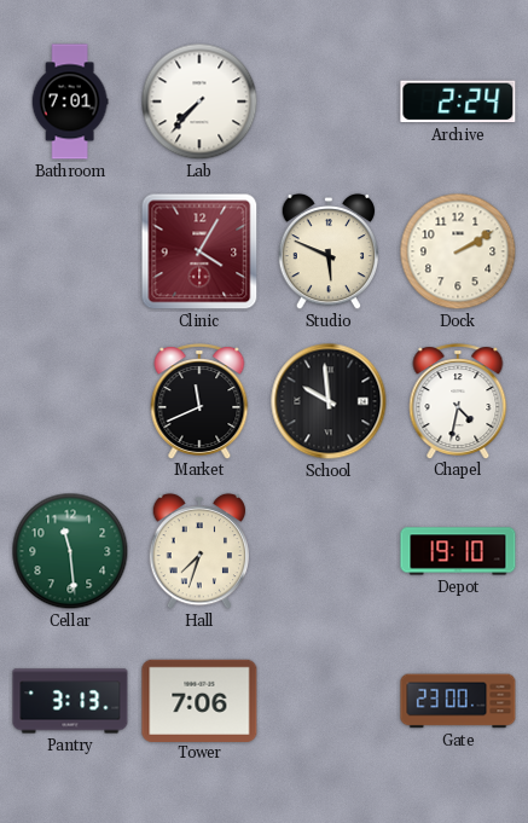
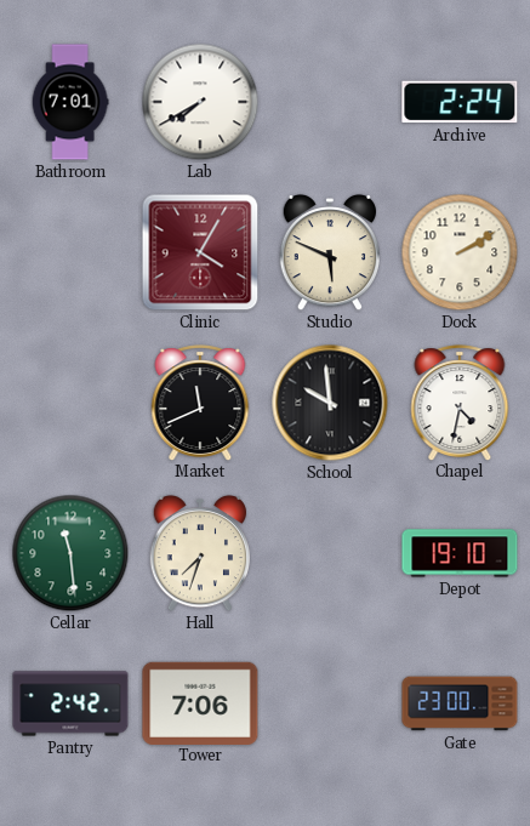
Lab: 7:37 -> 7:40 (200, 102)
Pantry: 3:13 -> 2:42 (70, 703)
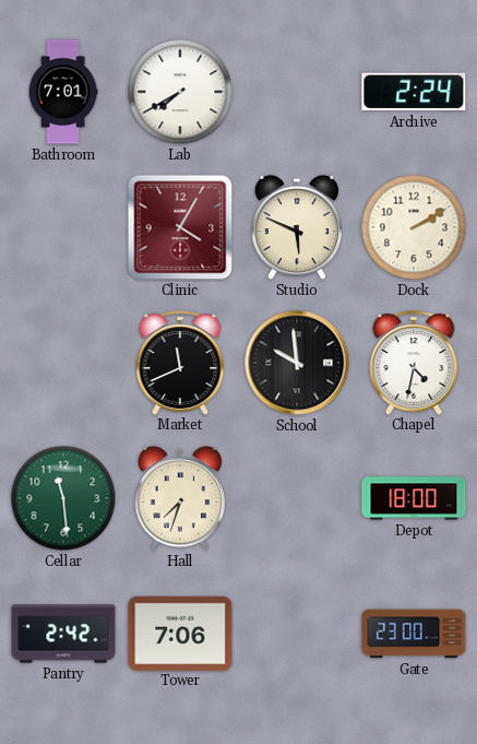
Depot: 19:10 -> 18:00 (414, 498)
